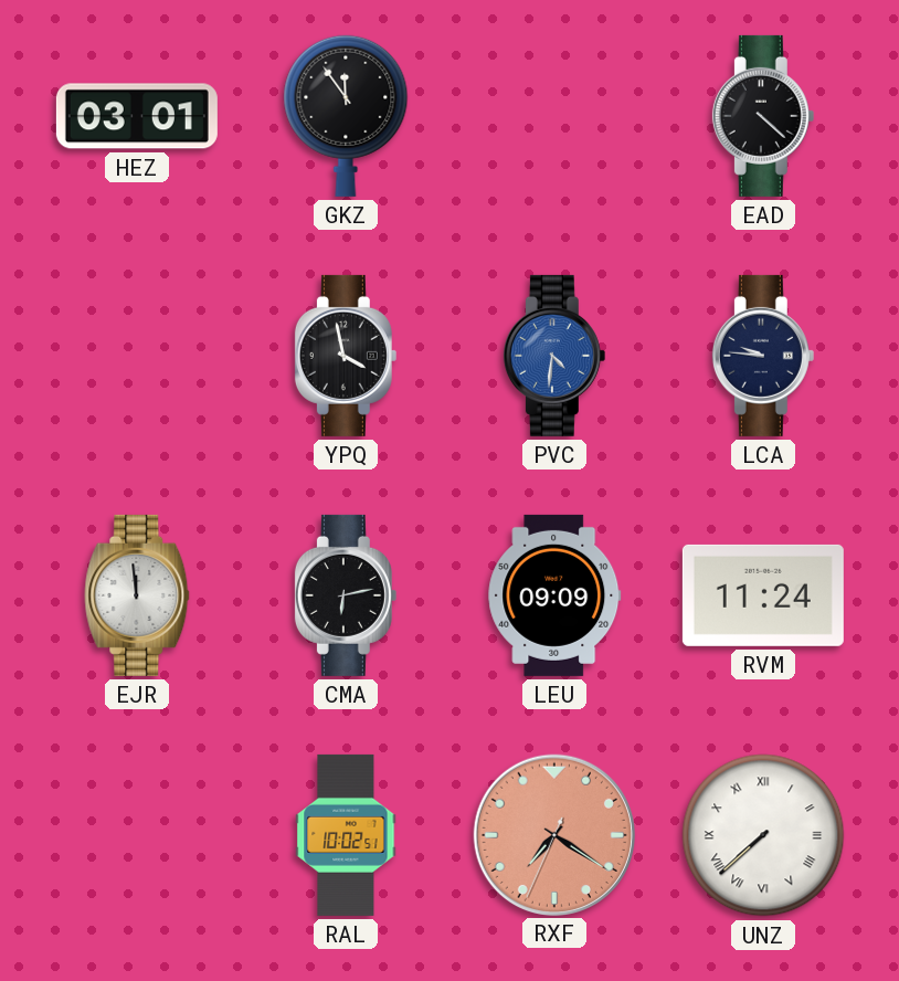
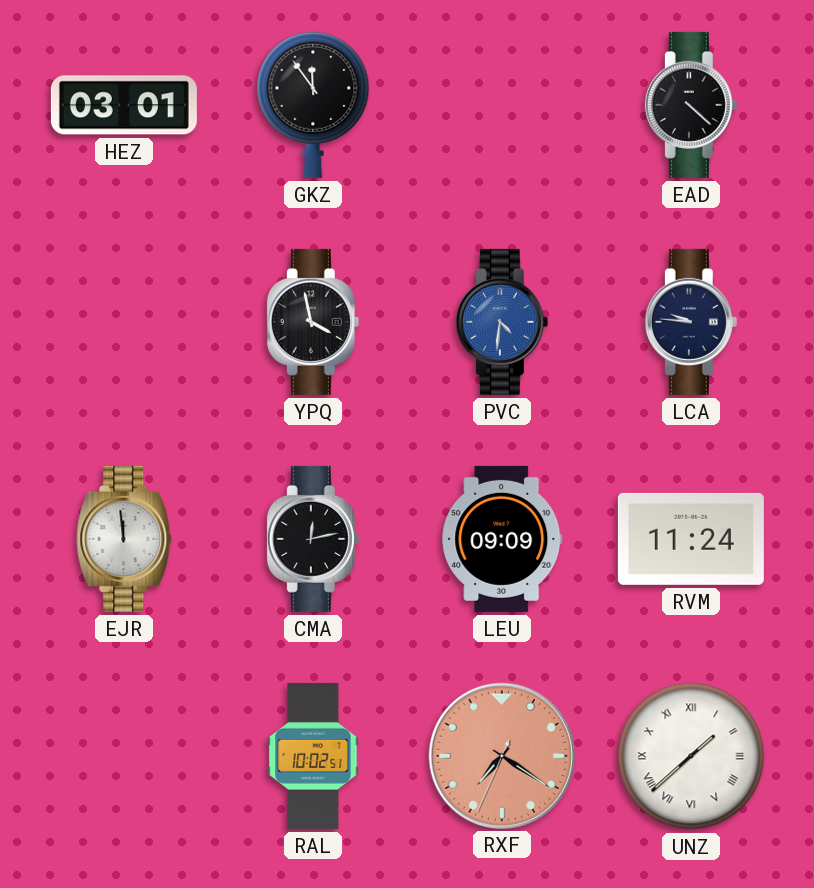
CMA: 6:13 -> 12:13 (313, 539)
UNZ: 7:38 -> 1:38 (691, 756)
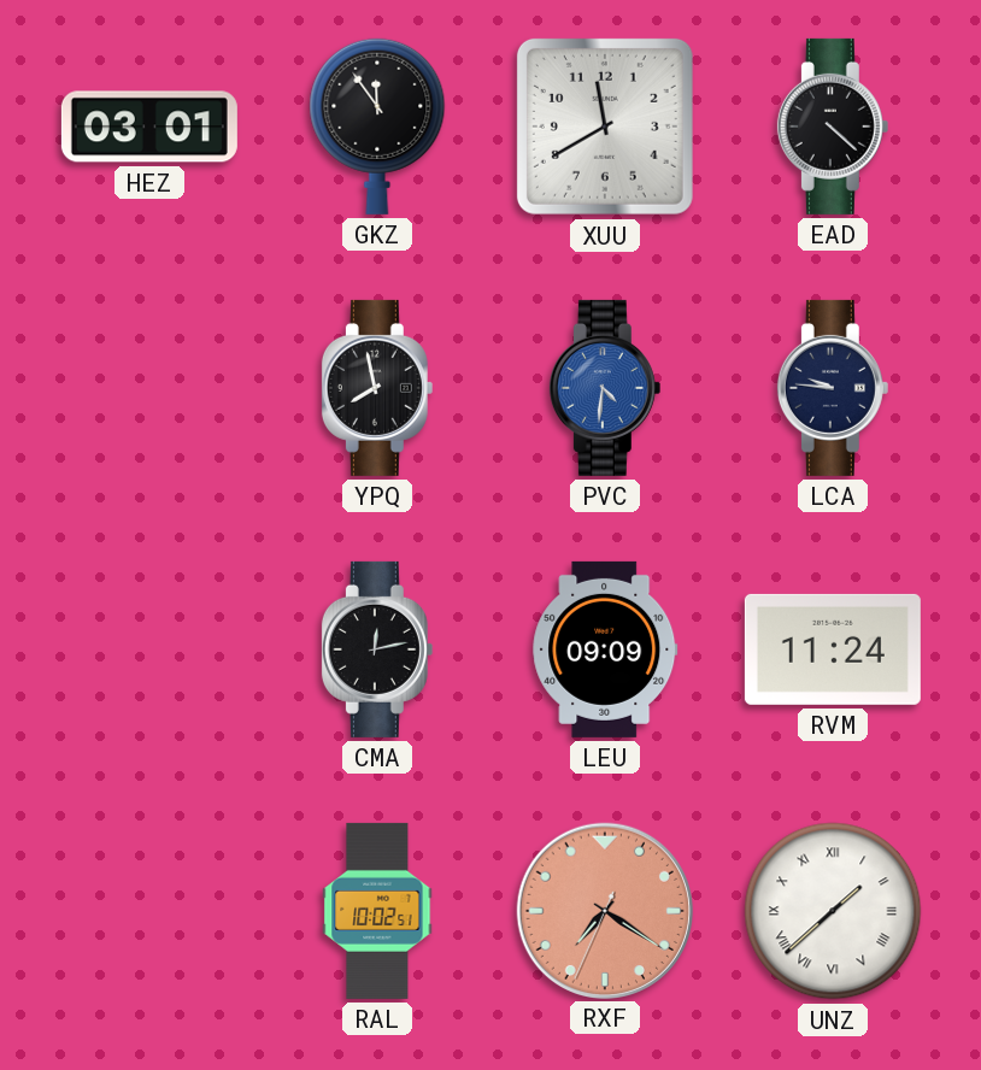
XUU: none -> 11:40 (605, 127)
YPQ: 3:58 -> 7:58 (377, 388)
EJR: 11:59 -> none (124, 539)
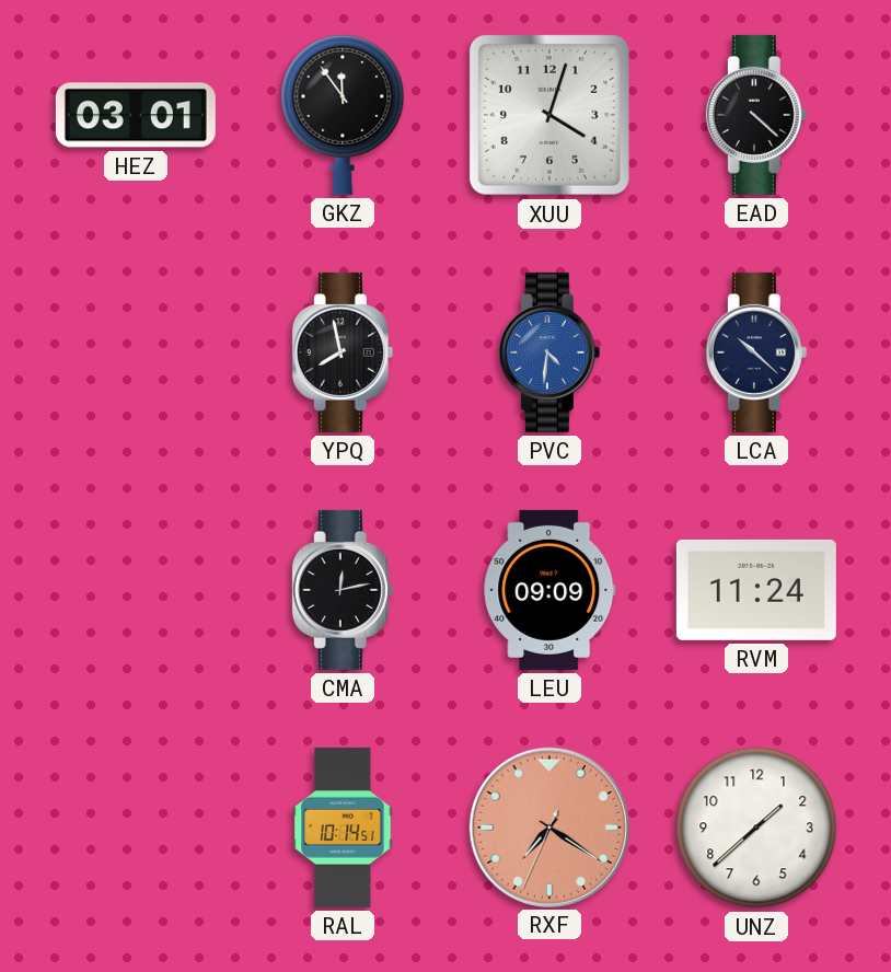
XUU: 11:40 -> 4:03 (549, 115)
LCA: 9:46 -> 10:22 (756, 352)
RAL: 10:02 -> 10:14 (343, 828)
UNZ numerals: Roman -> Arabic (756, 828)
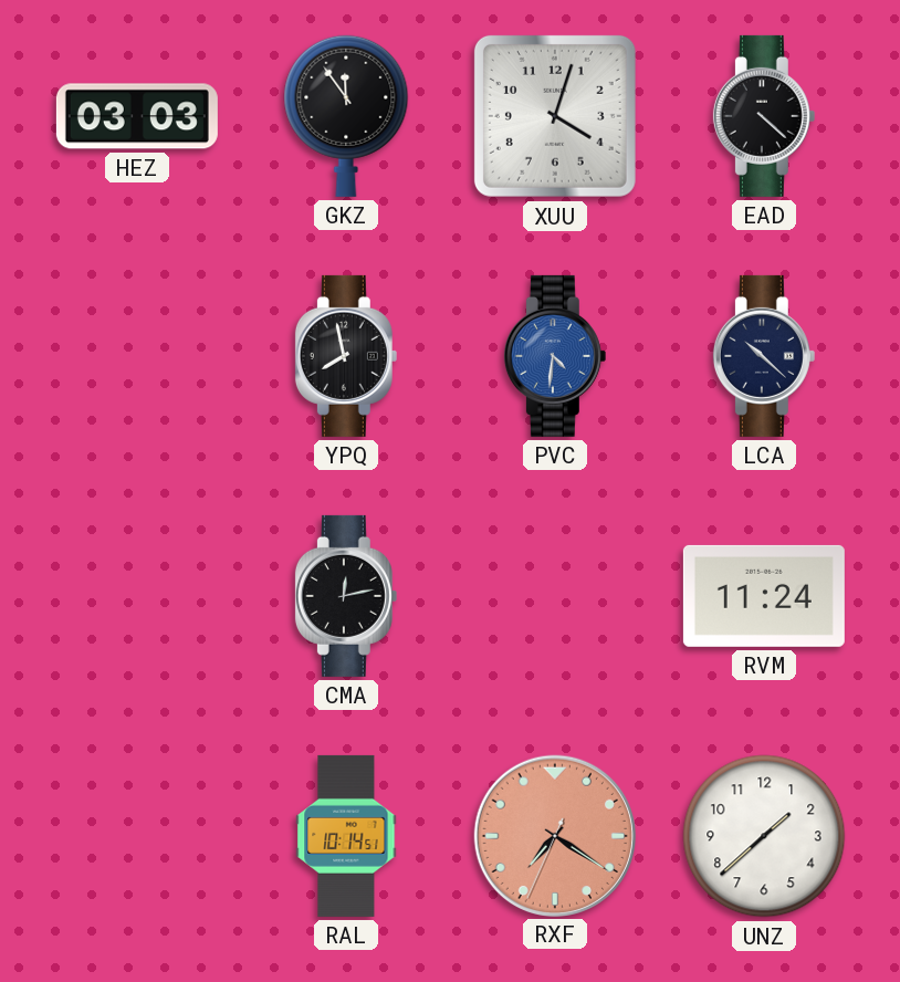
HEZ: 03:01 -> 03:03 (137, 116)
LEU: 09:09 -> none (549, 590)
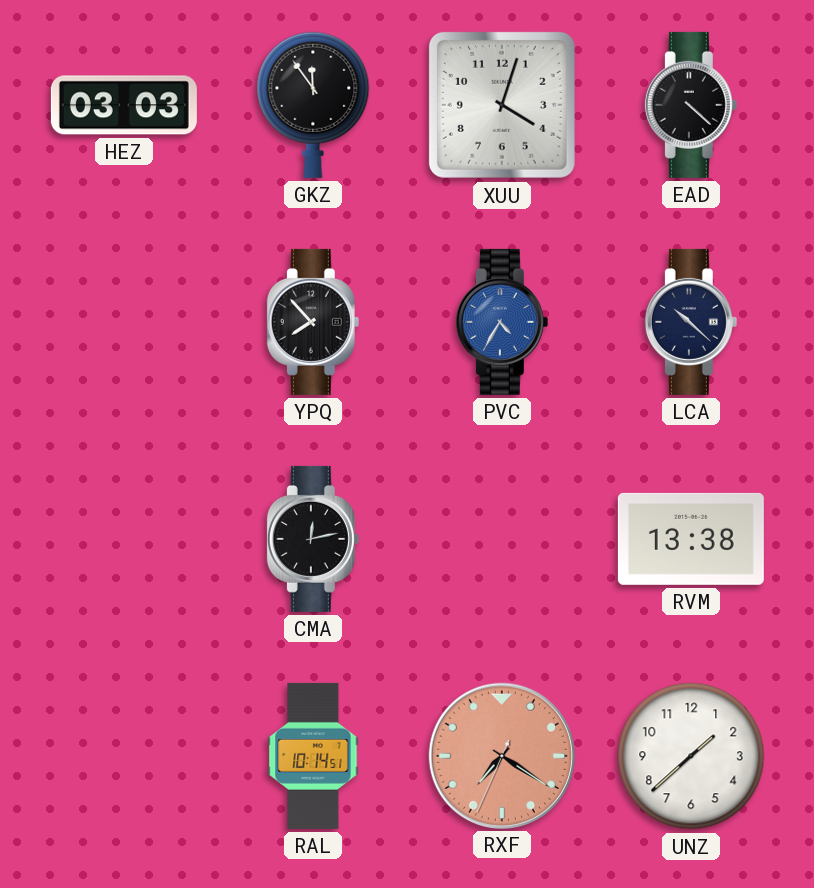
YPQ: 7:58 -> 7:53 (313, 322)
PVC: 4:31 -> 4:35 (502, 322)
RVM: 11:24 -> 13:38 (691, 539)
